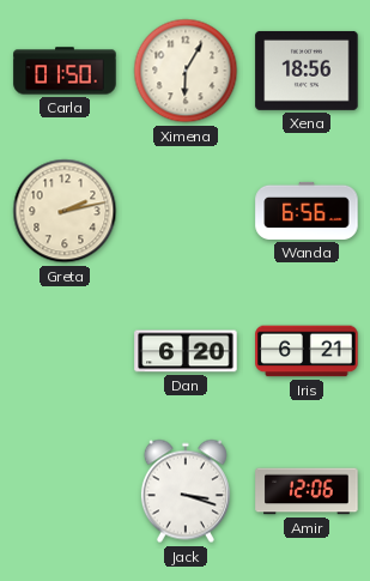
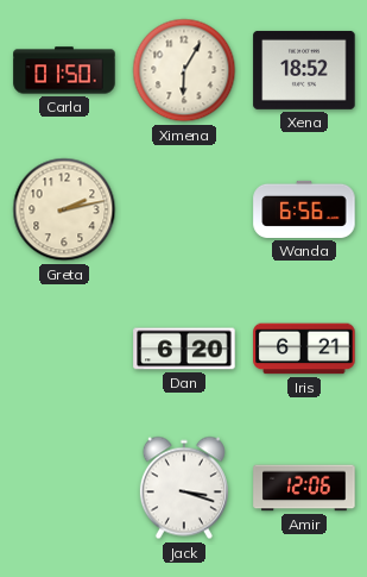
Xena: 18:56 -> 18:52 (304, 70)
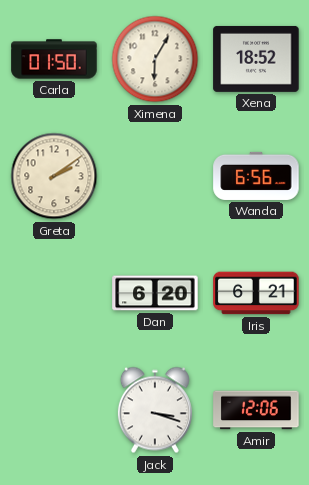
Greta: 2:13 -> 2:09 (54, 176)
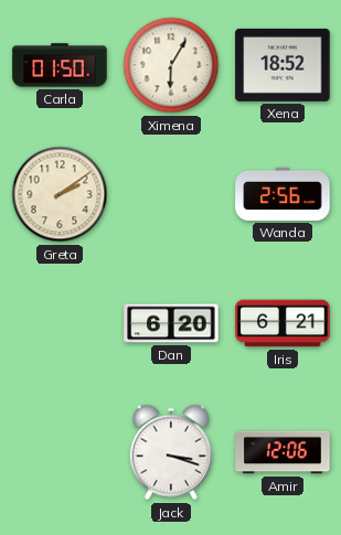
Wanda: 6:56 -> 2:56 (283, 194)
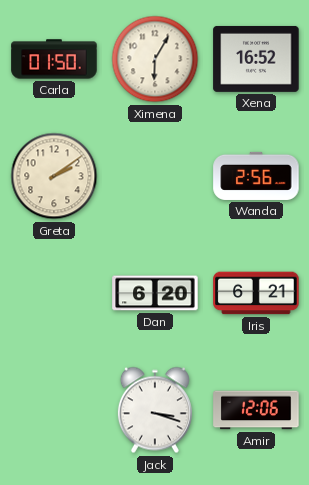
Xena: 18:52 -> 16:52 (256, 59)
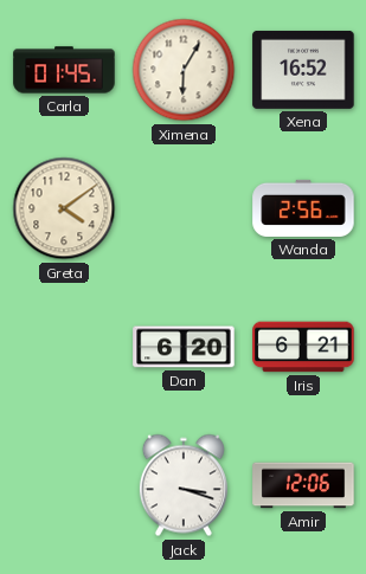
Carla: 01:50 -> 01:45 (64, 70)
Greta: 2:09 -> 4:09 (64, 208)
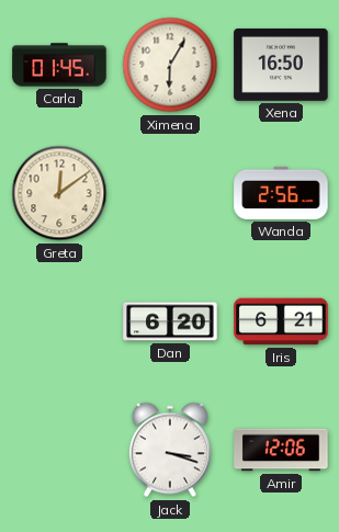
Xena: 16:52 -> 16:50 (281, 65)
Greta: 4:09 -> 12:09 (59, 193)
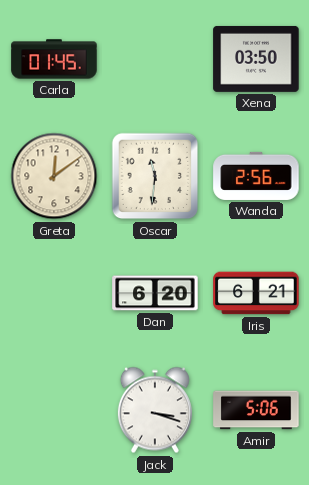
Ximena: 6:05 -> none (170, 65)
Xena: 16:50 -> 03:50 (256, 59)
Oscar: none -> 11:31 (155, 176)
Amir: 12:06 -> 5:06 (256, 410)
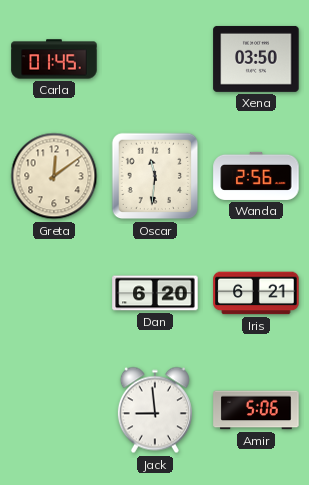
Jack: 3:18 -> 8:59 (155, 410)
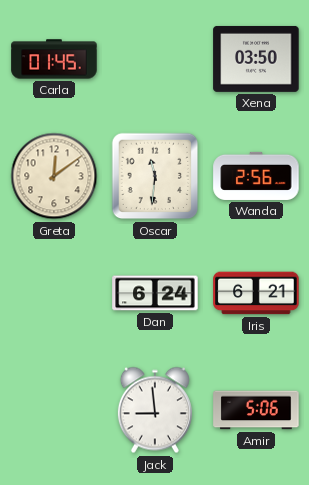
Dan: 6:20 -> 6:24 (155, 293)
